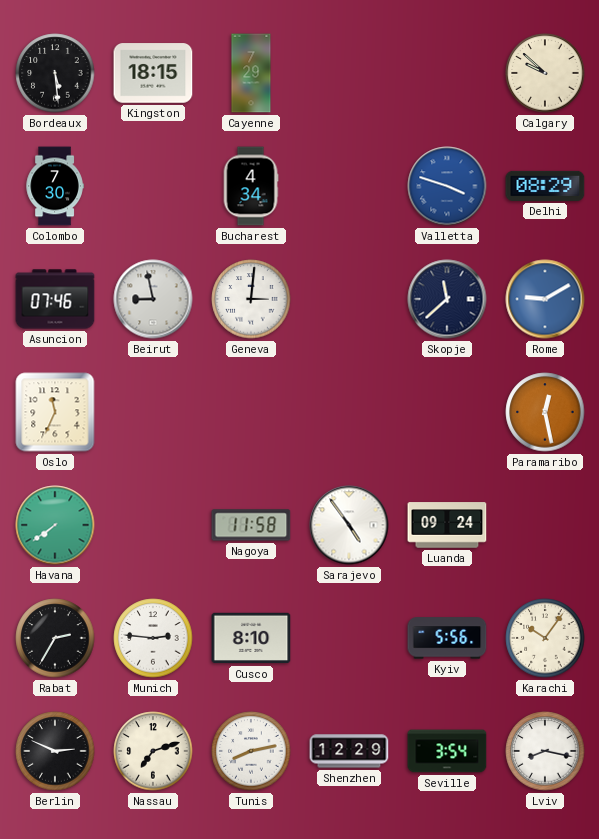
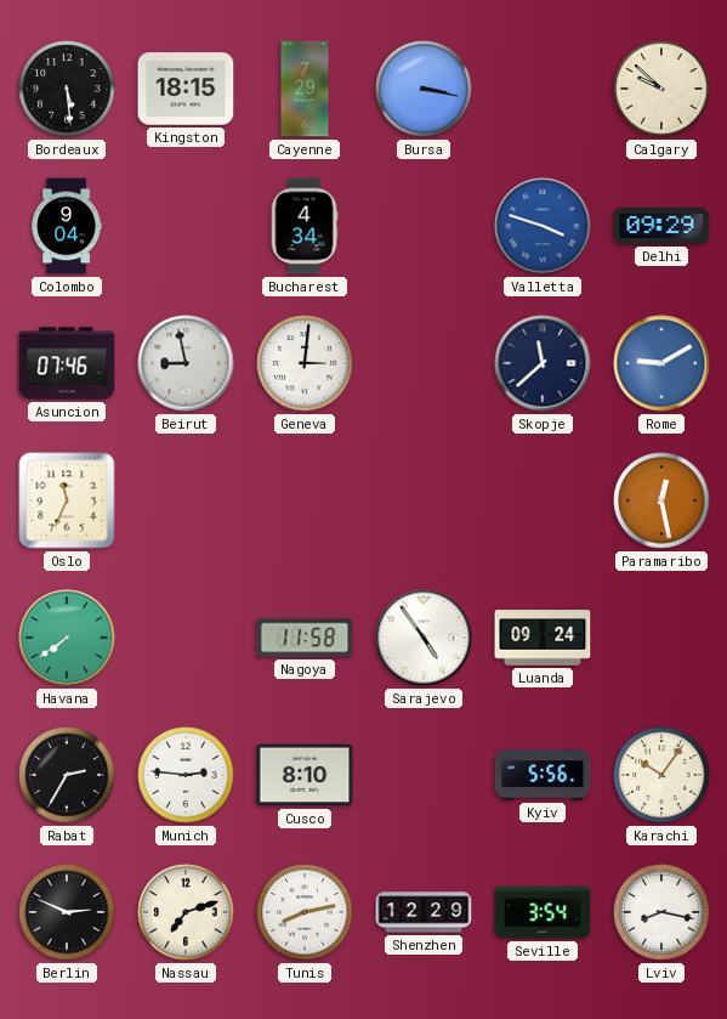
Bursa: none -> 3:17 (424, 89)
Colombo: 7:30 -> 9:04 (67, 226)
Delhi: 08:29 -> 09:29 (661, 226)
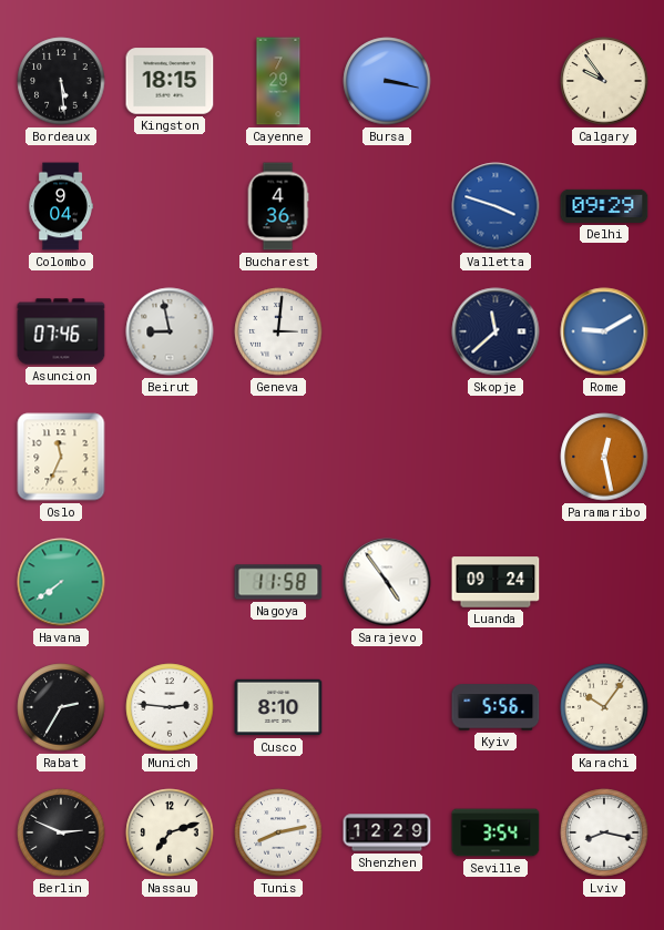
Calgary: 9:52 -> 9:54 (604, 81)
Bucharest: 4:34 -> 4:36 (278, 206)
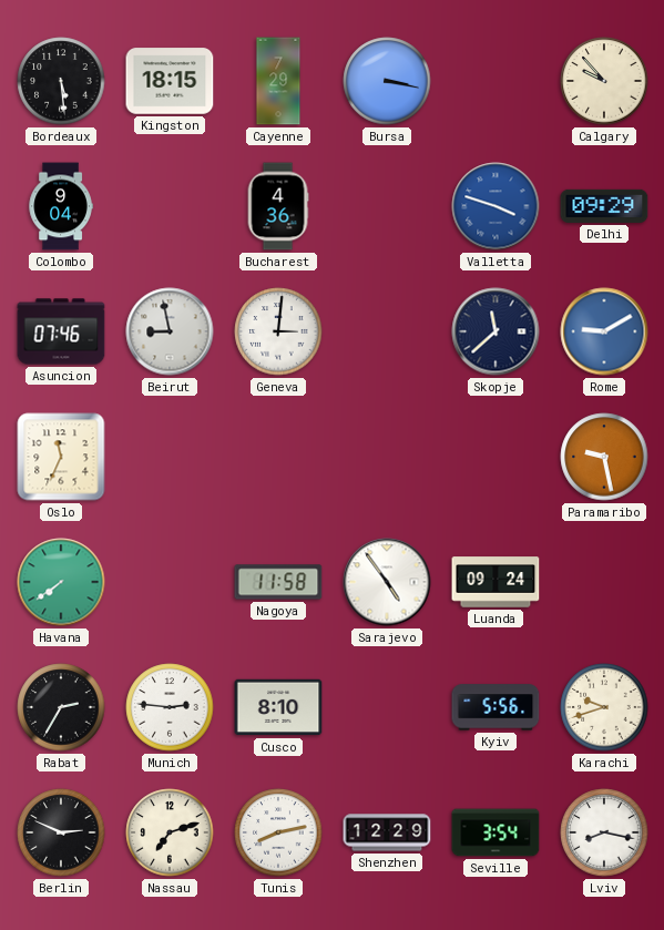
Calgary: 9:54 -> 9:53 (604, 81)
Paramaribo: 12:28 -> 9:28 (604, 457)
Karachi: 10:06 -> 9:42 (604, 707)
